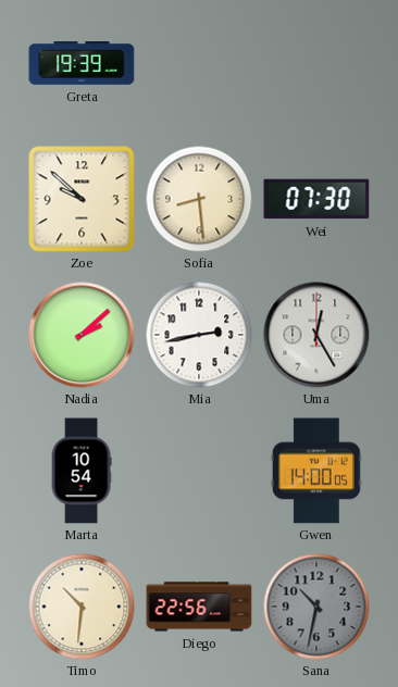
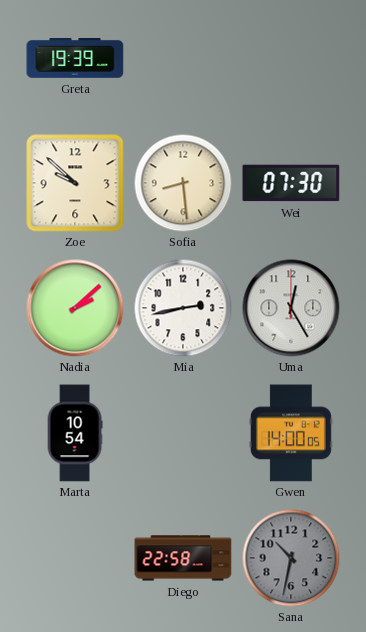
Timo: 10:31 -> none (82, 607)
Diego: 22:56 -> 22:58 (183, 558)
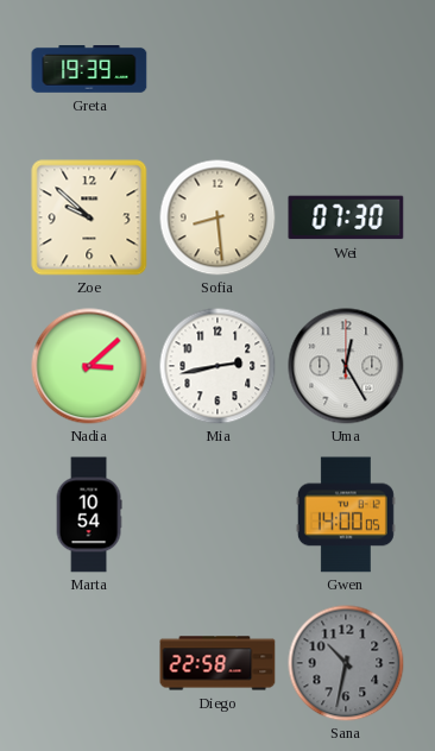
Nadia: 2:08 -> 3:08 (89, 366)
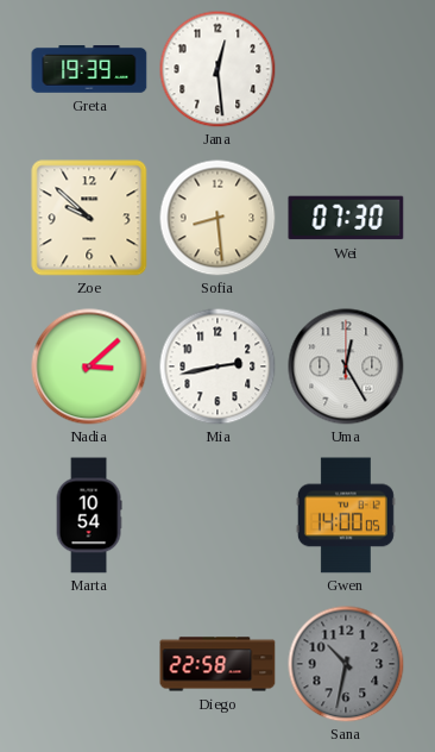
Jana: none -> 12:29 (218, 69)
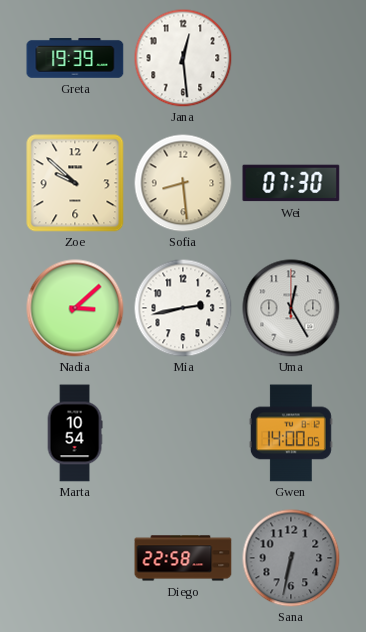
Sana: 10:32 -> 6:32 (291, 558)
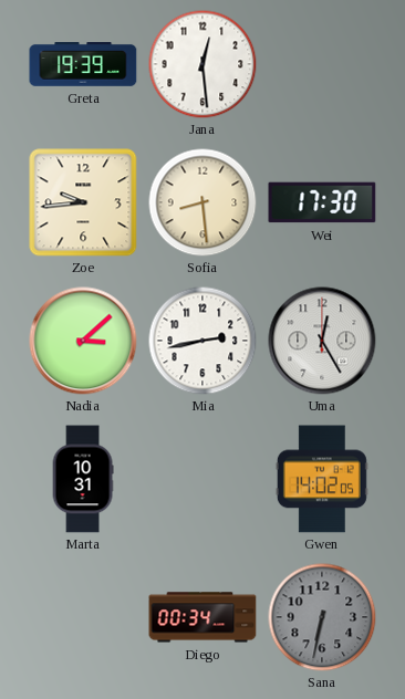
Zoe: 9:52 -> 9:44 (83, 202)
Wei: 07:30 -> 17:30 (322, 202)
Marta: 10:54 -> 10:31 (83, 479)
Gwen: 14:00 -> 14:02 (322, 479)
Diego: 22:58 -> 00:34 (202, 617)
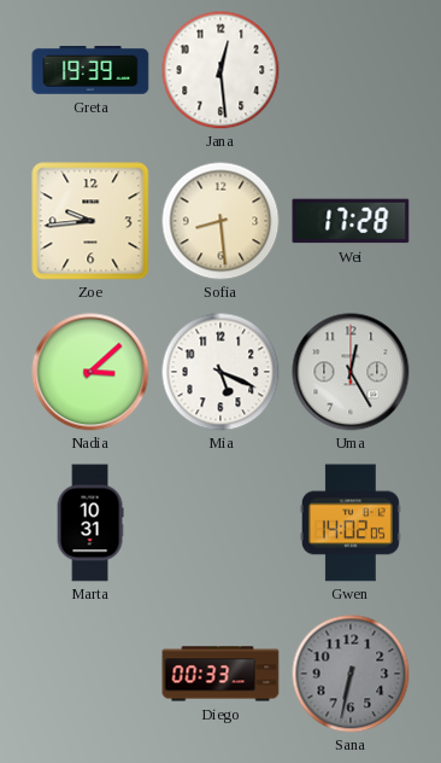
Wei: 17:30 -> 17:28 (351, 221)
Mia: 2:43 -> 5:19 (220, 372)
Diego: 00:34 -> 00:33 (220, 674)
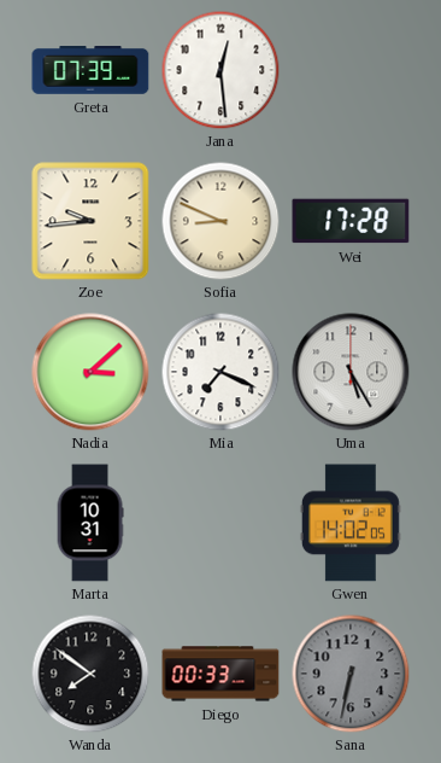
Greta: 19:39 -> 07:39 (90, 71)
Sofia: 8:29 -> 8:49 (220, 221)
Mia: 5:19 -> 7:19 (220, 372)
Uma: 12:25 -> 5:25 (351, 372)
Wanda: none -> 7:51 (90, 674)
